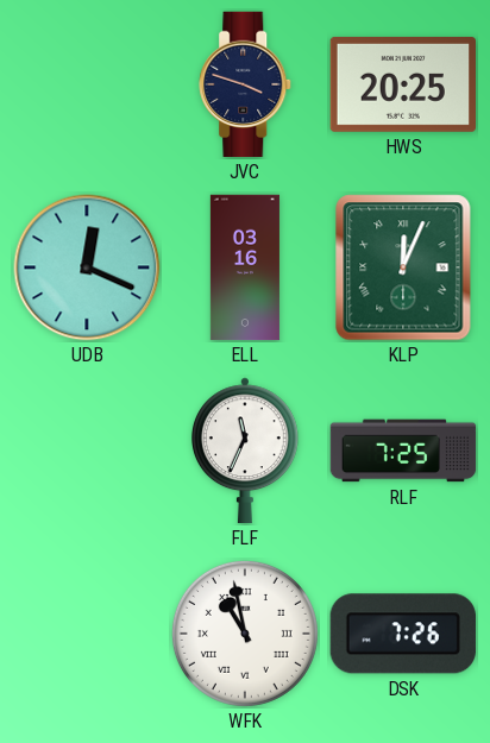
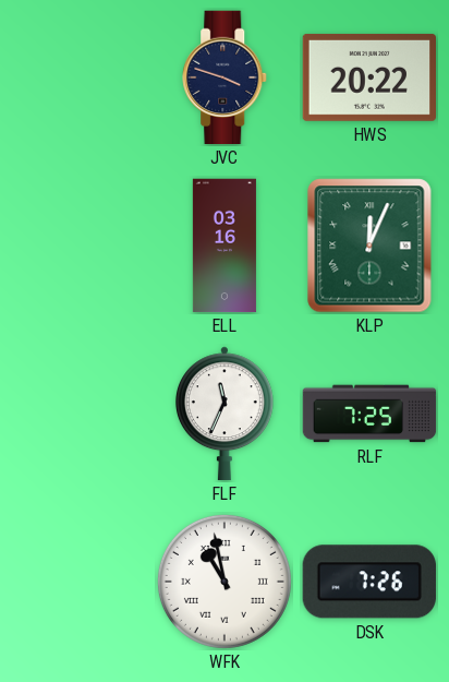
HWS: 20:25 -> 20:22 (368, 77)
UDB: 12:19 -> none (87, 267)
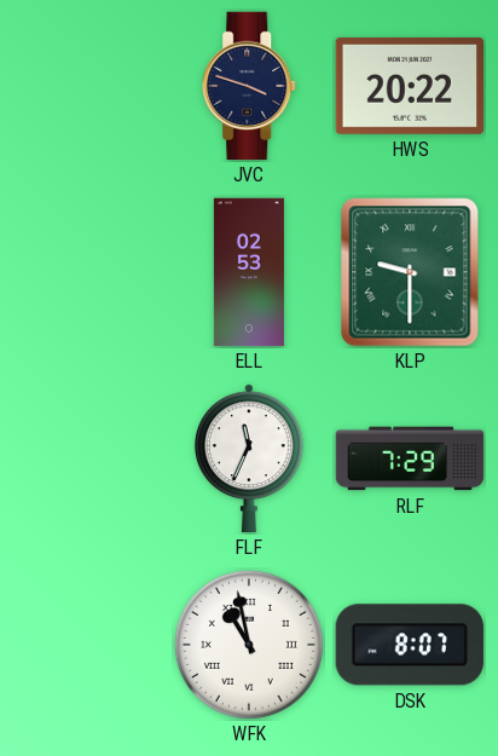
ELL: 03:16 -> 02:53 (249, 272)
KLP: 12:04 -> 9:30 (410, 272)
RLF: 7:25 -> 7:29 (410, 458)
DSK: 7:26 -> 8:07 (410, 645)
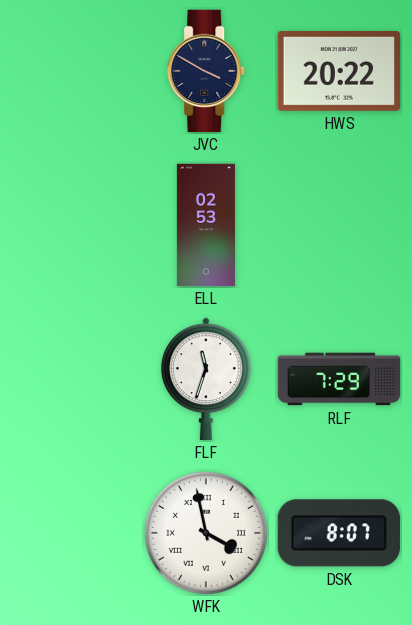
JVC: 3:48 -> 3:50 (207, 71)
KLP: 9:30 -> none (410, 272)
FLF: 11:34 -> 11:33 (206, 379)
WFK: 10:58 -> 3:58 (206, 533)
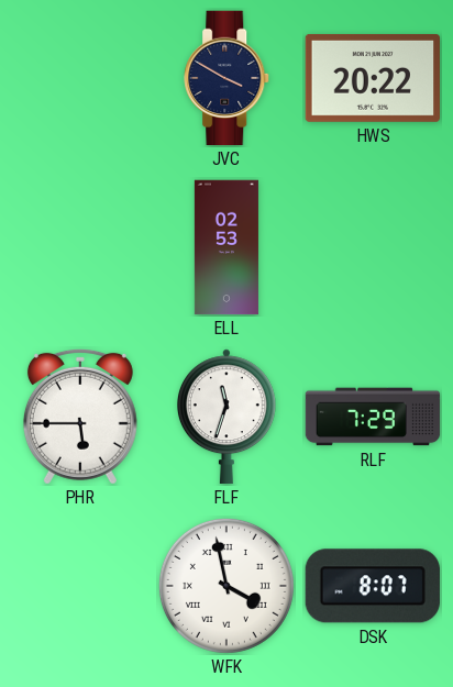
PHR: none -> 5:45 (80, 417)
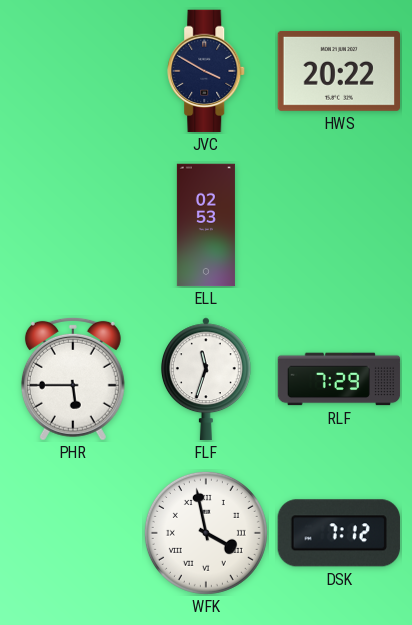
DSK: 8:07 -> 7:12 (339, 533)
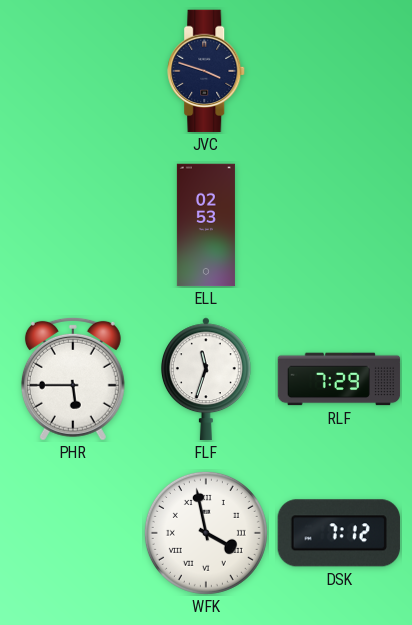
JVC: 3:50 -> 3:48 (207, 71)
HWS: 20:22 -> none (338, 71)
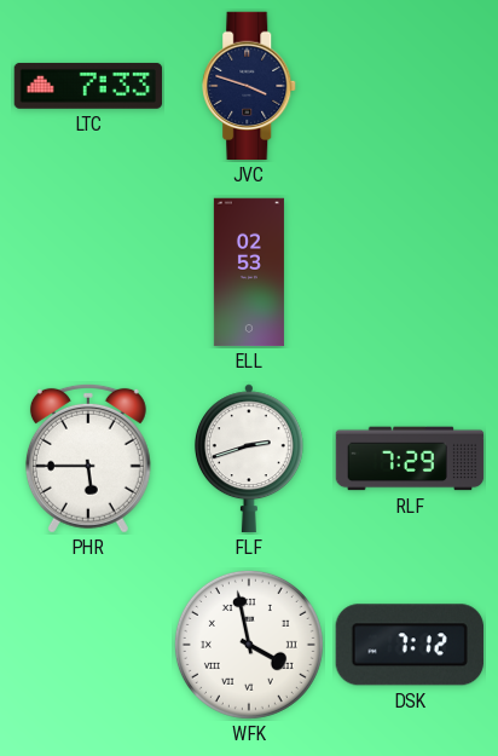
LTC: none -> 7:33 (88, 86)
FLF: 11:33 -> 2:42 (249, 458)
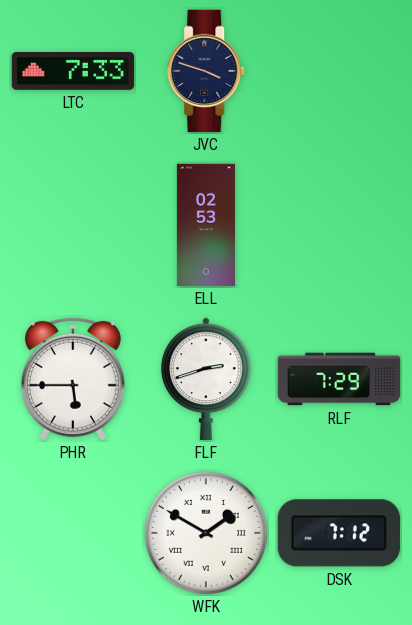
WFK: 3:58 -> 1:50 (206, 533)
